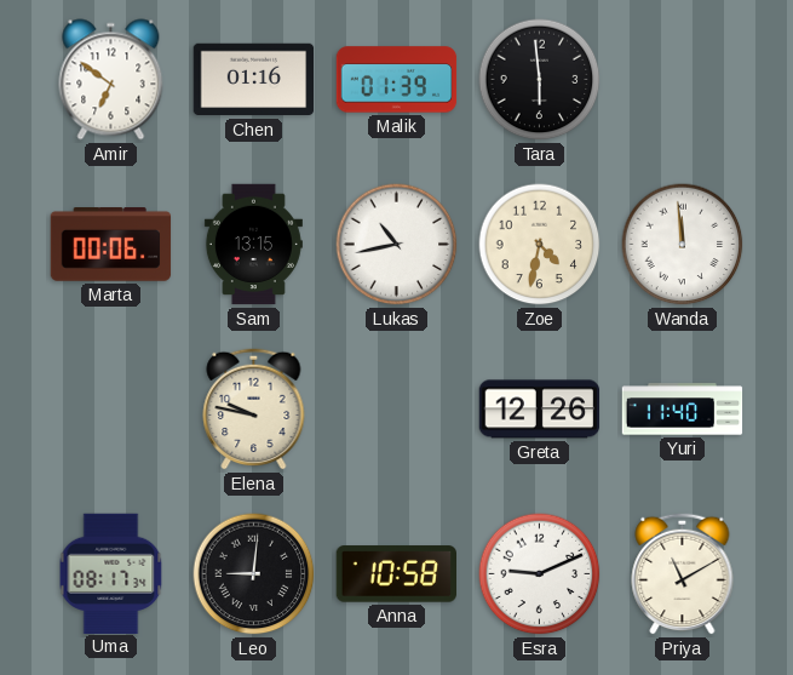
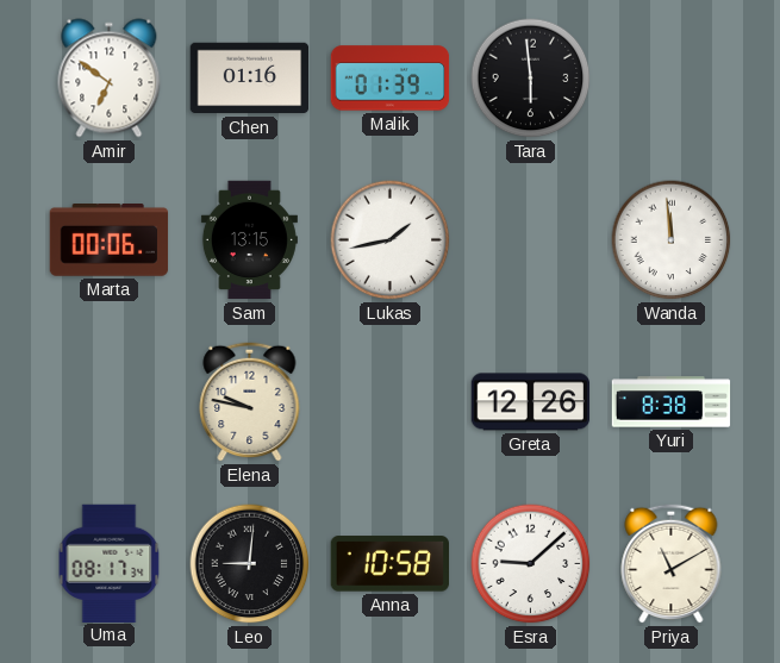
Lukas: 10:43 -> 1:43 (391, 240)
Zoe: 4:32 -> none (540, 245)
Yuri: 11:40 -> 8:38 (672, 402)
Esra: 9:11 -> 9:08 (531, 564)
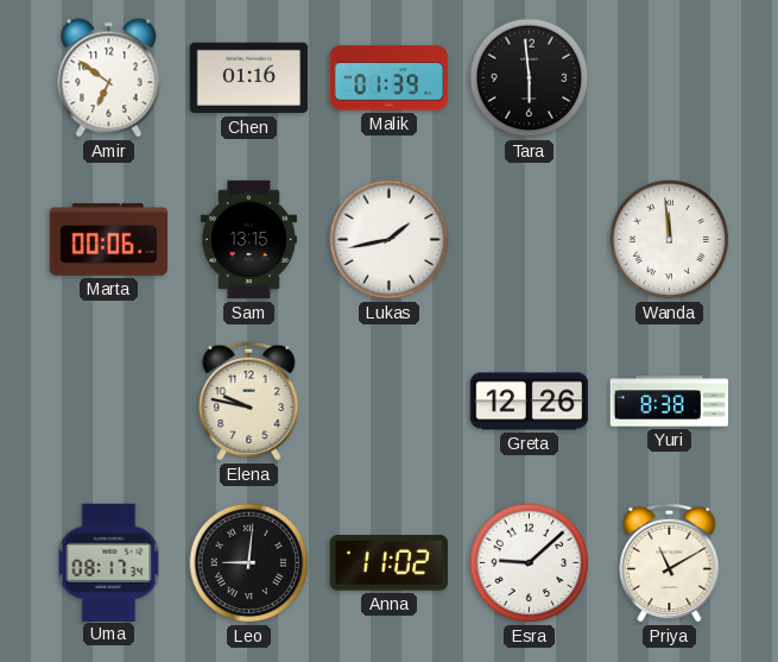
Anna: 10:58 -> 11:02 (388, 563)
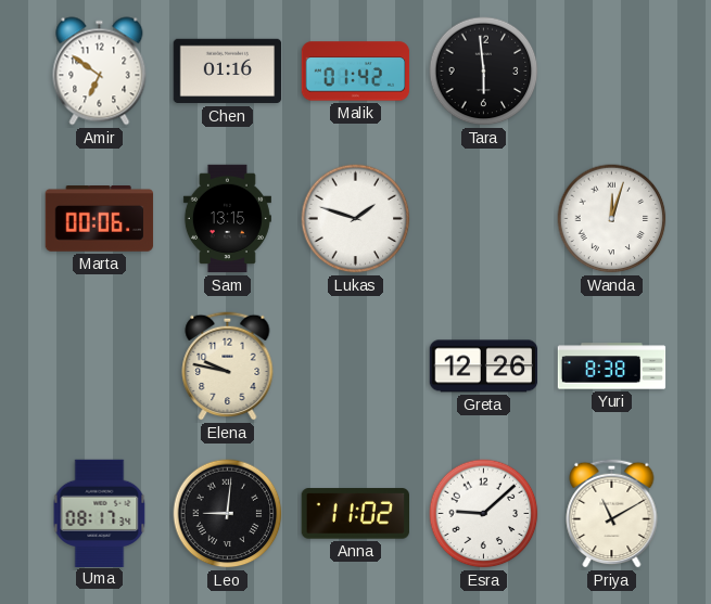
Malik: 01:39 -> 01:42 (356, 72)
Lukas: 1:43 -> 1:48 (356, 219)
Wanda: 11:59 -> 12:03 (612, 219)
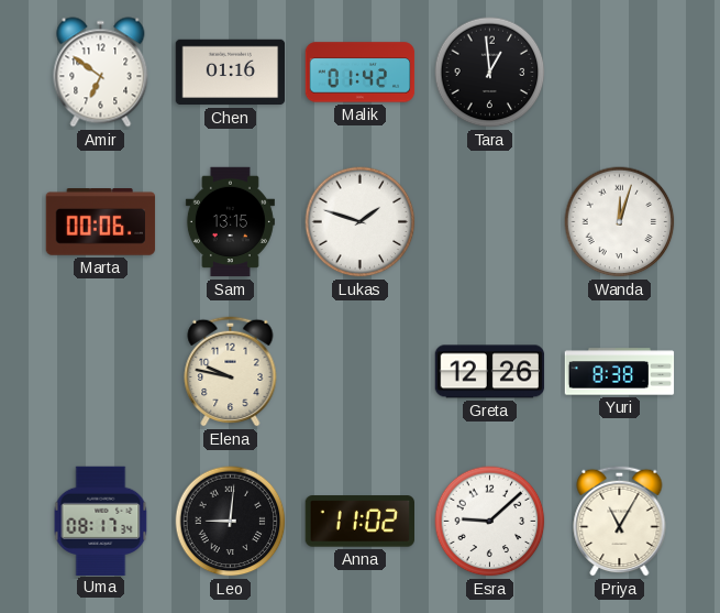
Tara: 5:59 -> 12:59 (490, 73)
Priya: 11:10 -> 11:05 (620, 521)
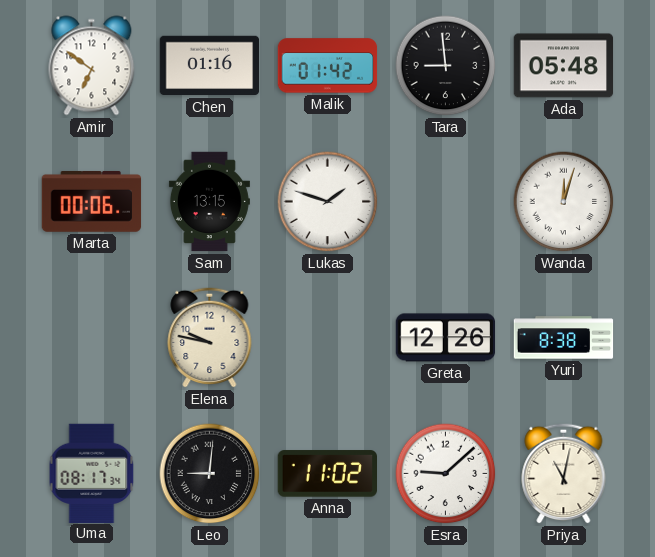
Tara: 12:59 -> 8:59 (446, 66)
Ada: none -> 05:48 (564, 66)
Priya: 11:05 -> 11:02 (564, 473)
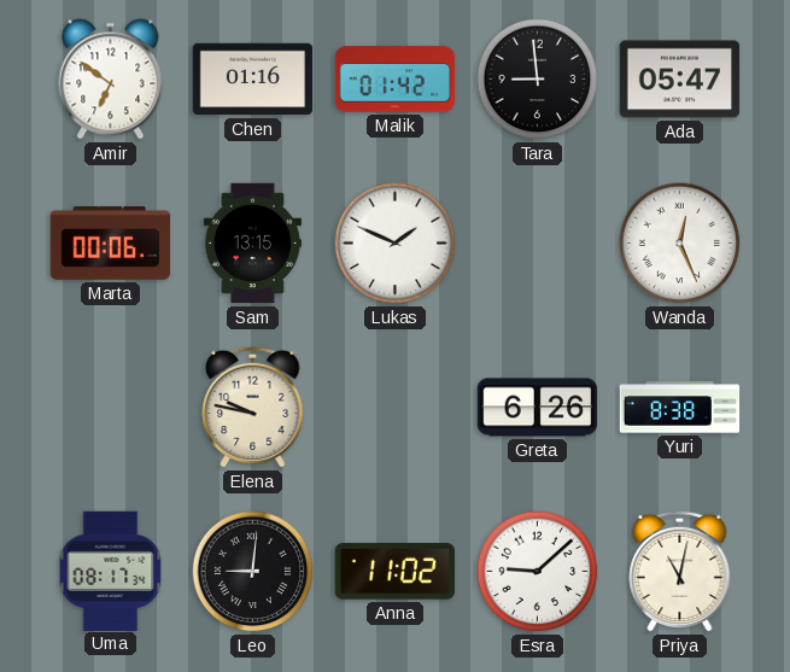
Ada: 05:48 -> 05:47 (680, 80)
Lukas: 1:48 -> 1:49 (396, 244)
Wanda: 12:03 -> 12:26 (680, 244)
Greta: 12:26 -> 6:26 (538, 408)
